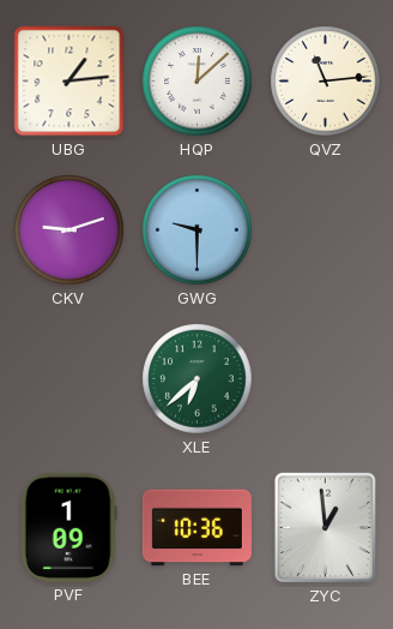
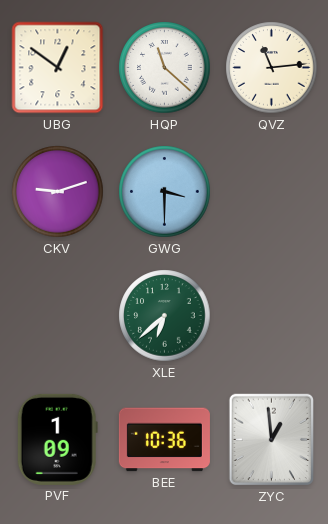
UBG: 1:14 -> 12:51 (58, 68)
HQP: 12:08 -> 11:22 (165, 68)
GWG: 9:30 -> 3:30 (165, 192)
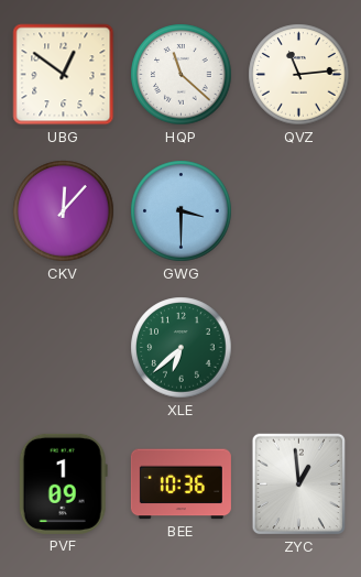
CKV: 9:12 -> 12:07 (64, 211)
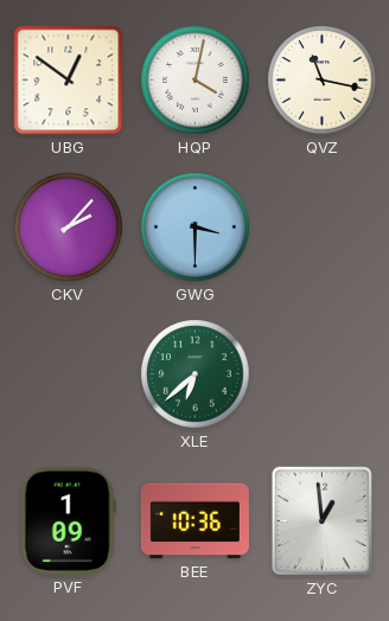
HQP: 11:22 -> 4:02 (196, 81)
QVZ: 11:14 -> 11:17 (323, 81)
CKV: 12:07 -> 2:07 (69, 228)
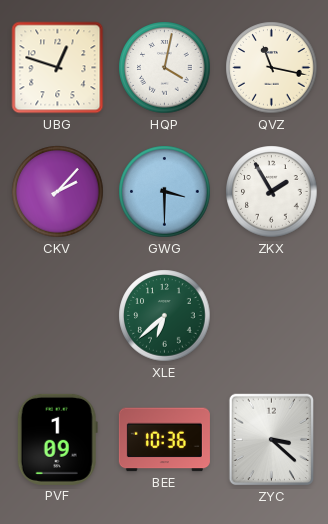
UBG: 12:51 -> 12:48 (58, 68)
ZKX: none -> 1:55 (272, 192)
ZYC: 12:59 -> 3:22 (272, 440)
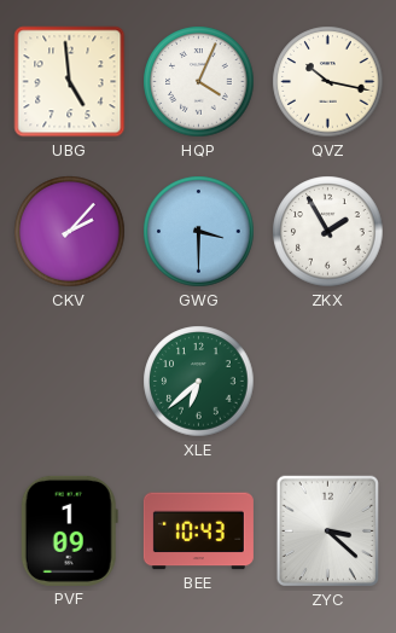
UBG: 12:48 -> 4:59 (70, 82)
HQP: 4:02 -> 4:04 (199, 82)
QVZ: 11:17 -> 10:17 (328, 82)
BEE: 10:36 -> 10:43 (198, 532)
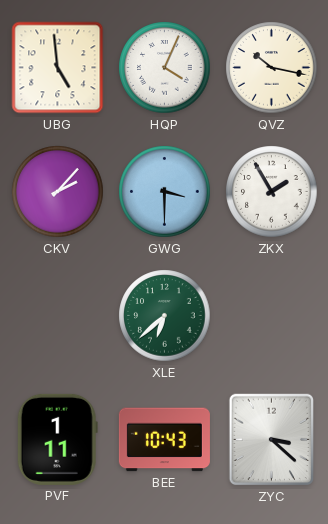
PVF: 1:09 -> 1:11 (57, 439)
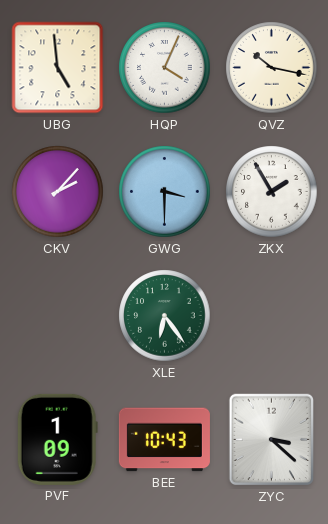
XLE: 6:38 -> 6:24 (165, 316)
PVF: 1:11 -> 1:09 (57, 439)
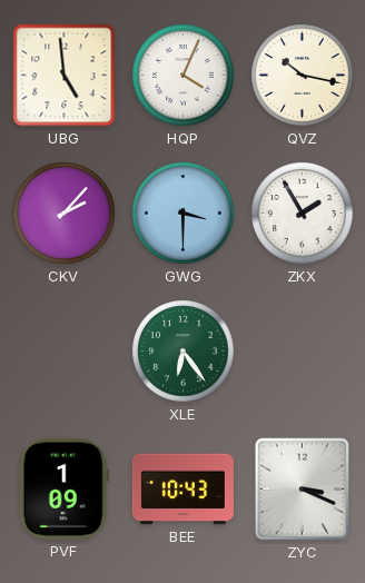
ZYC: 3:22 -> 3:19 (303, 490)
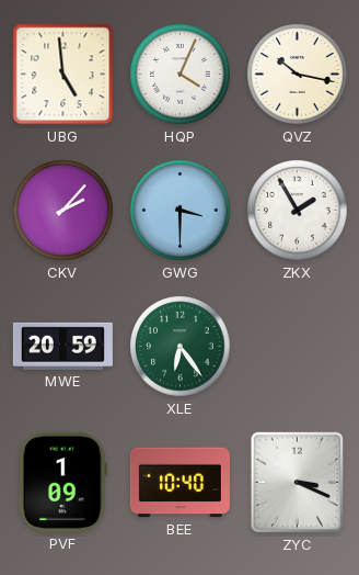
MWE: none -> 20:59 (62, 346)
BEE: 10:43 -> 10:40 (179, 483)
